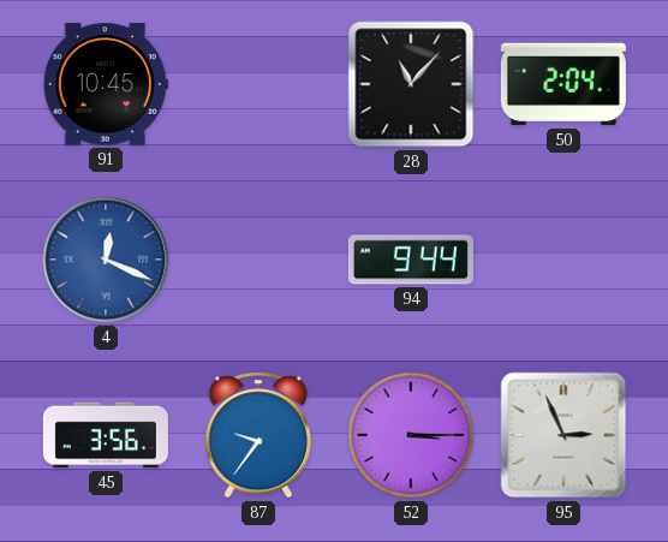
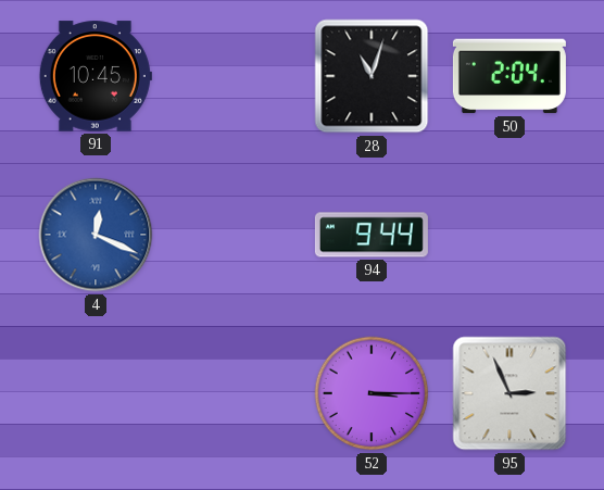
28: 11:07 -> 11:03 (372, 76)
45: 3:56 -> none (106, 435)
87: 9:36 -> none (257, 435)
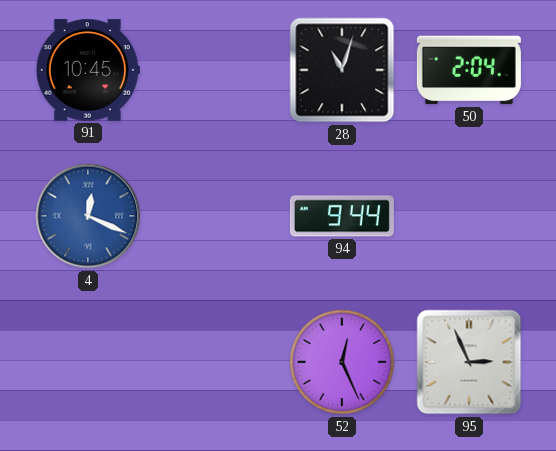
52: 3:15 -> 12:26 (342, 362)
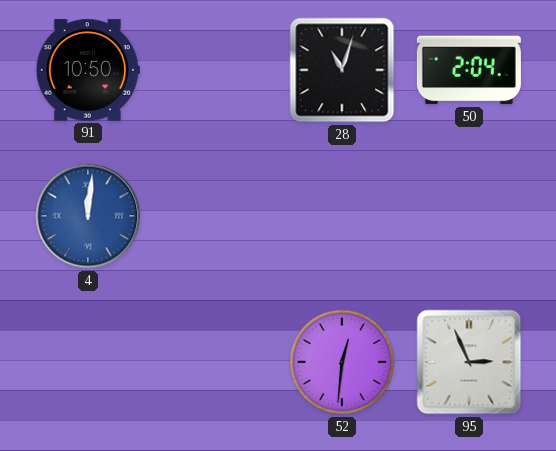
91: 10:45 -> 10:50 (88, 70)
4: 12:19 -> 12:01 (88, 216)
94: 9:44 -> none (342, 216)
52: 12:26 -> 12:31 (342, 362)
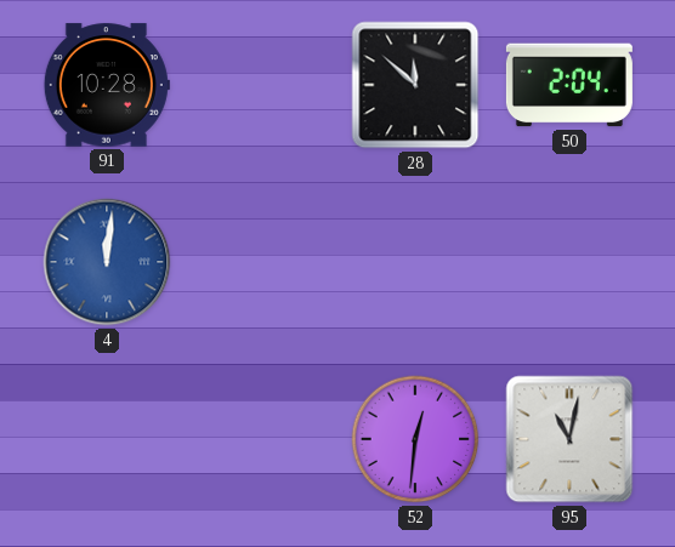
91: 10:50 -> 10:28 (107, 85)
28: 11:03 -> 11:52 (415, 85)
95: 2:56 -> 11:02 (569, 439)
